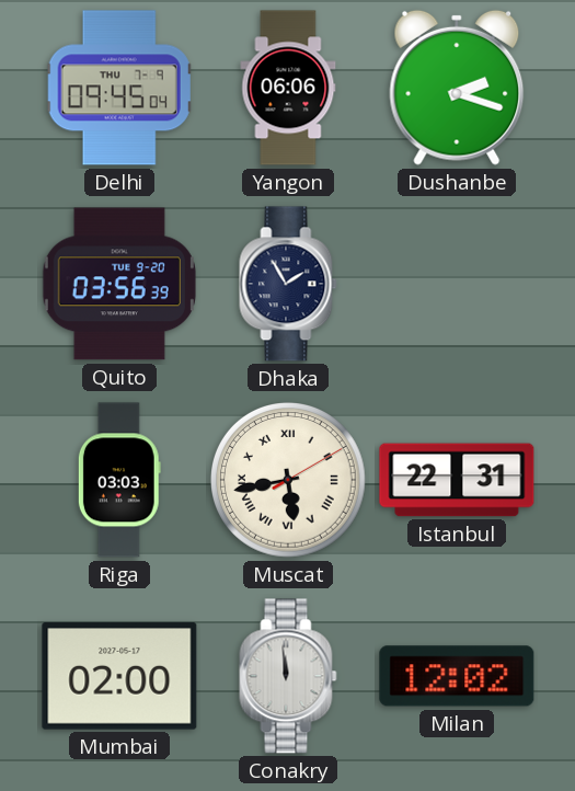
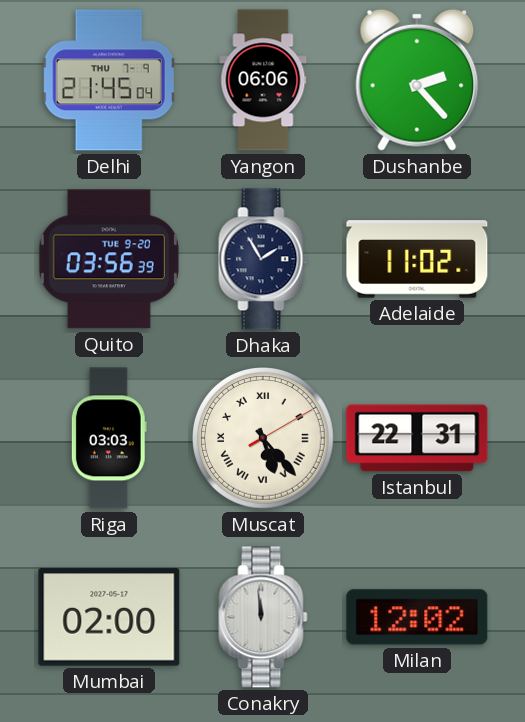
Delhi: 09:45 -> 21:45 (109, 80)
Dushanbe: 2:18 -> 2:23 (417, 80)
Adelaide: none -> 11:02 (417, 259)
Muscat: 5:43 -> 5:23 (264, 439)
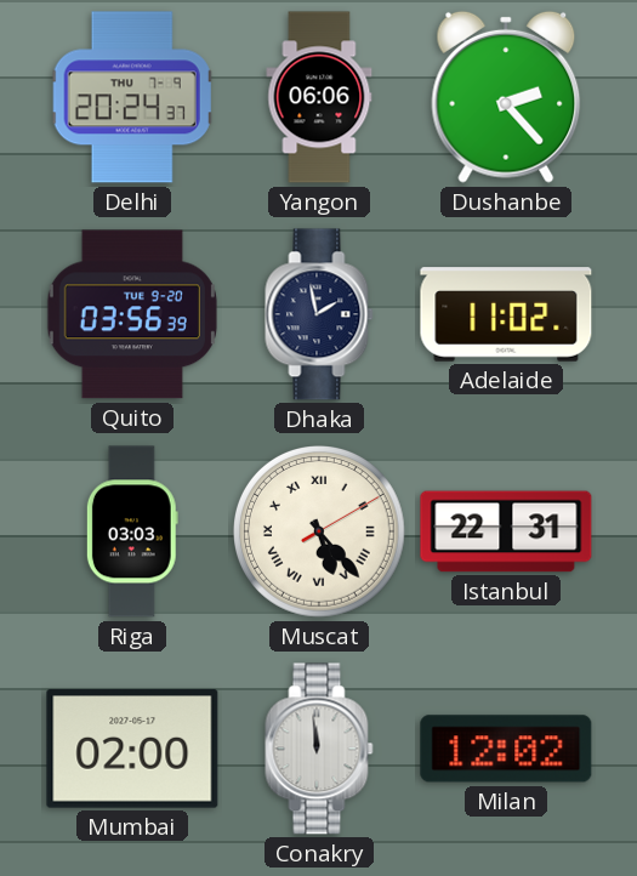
Delhi: 21:45 -> 20:24 (132, 97)
Dhaka: 1:55 -> 1:58 (319, 314)
